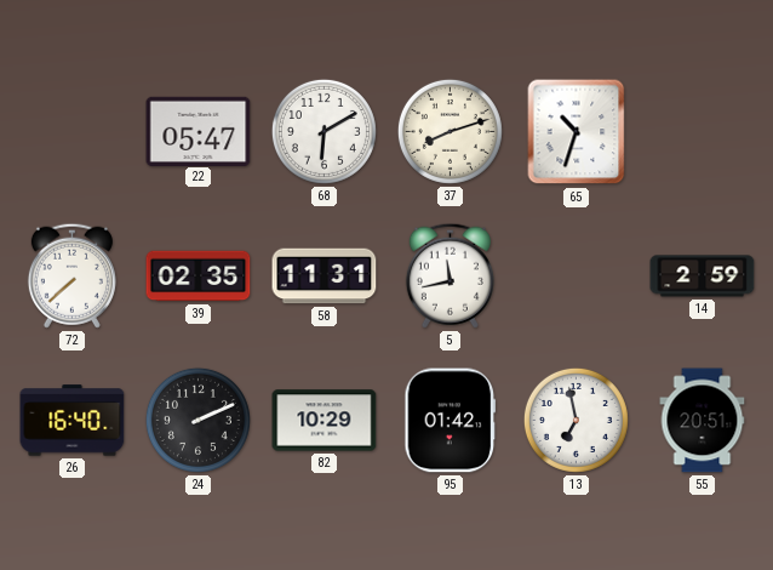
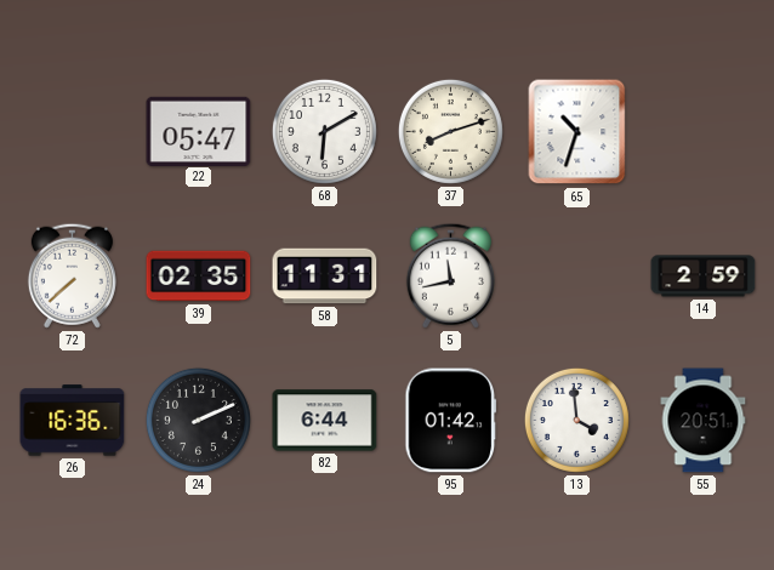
26: 16:40 -> 16:36 (73, 421)
82: 10:29 -> 6:44 (325, 421)
13: 6:58 -> 3:59 (576, 420)
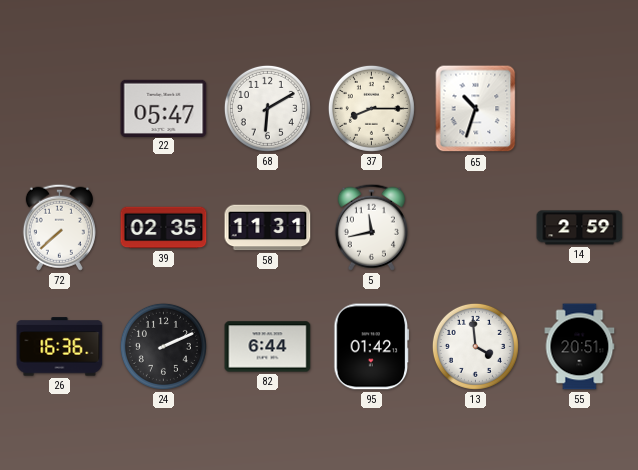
37: 8:12 -> 8:15 (371, 108)
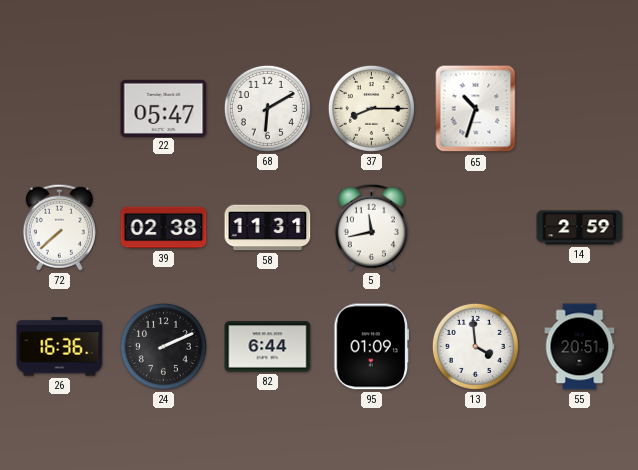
39: 02:35 -> 02:38 (164, 228)
95: 01:42 -> 01:09 (372, 347)
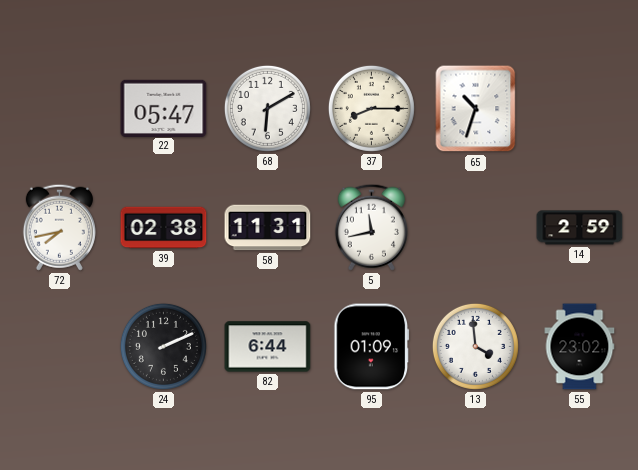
72: 7:38 -> 7:43 (59, 227)
26: 16:36 -> none (60, 347)
55: 20:51 -> 23:02 (580, 347)
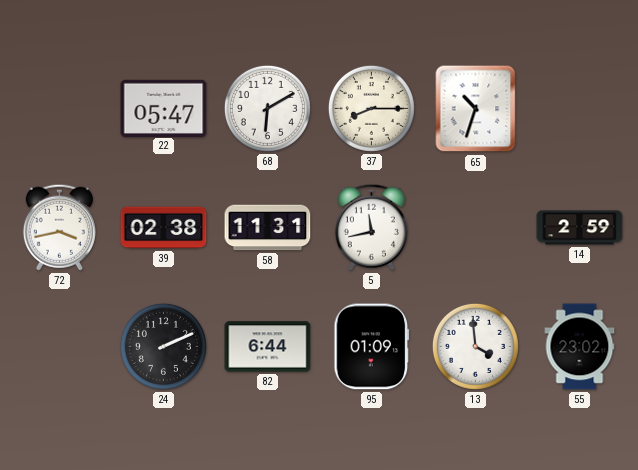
72: 7:43 -> 3:43 (59, 227)
